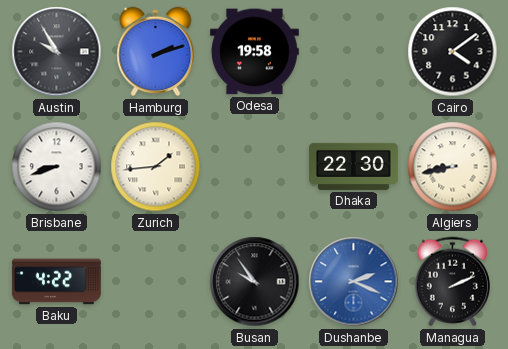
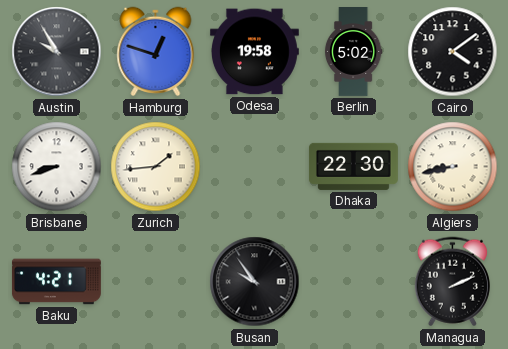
Hamburg: 2:12 -> 12:48 (156, 52)
Berlin: none -> 5:02 (353, 52)
Baku: 4:22 -> 4:21 (56, 282)
Dushanbe: 2:19 -> none (354, 282)
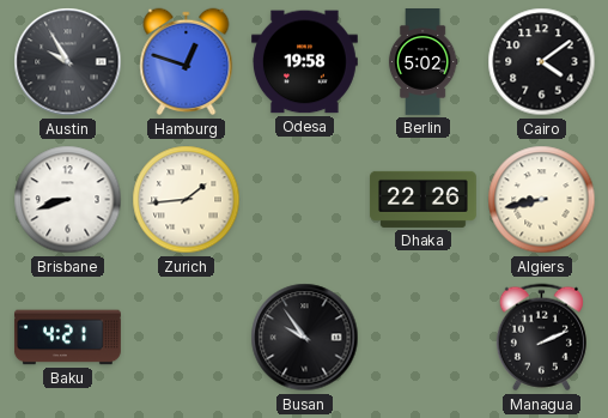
Dhaka: 22:30 -> 22:26 (422, 199)
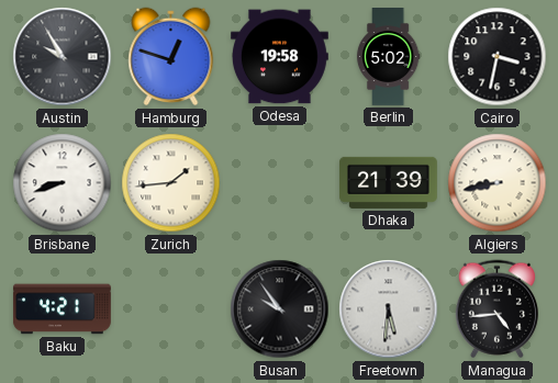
Cairo: 4:09 -> 3:32 (498, 57)
Dhaka: 22:26 -> 21:39 (388, 182)
Freetown: none -> 5:31 (389, 309)
Managua: 2:11 -> 4:44 (496, 309)
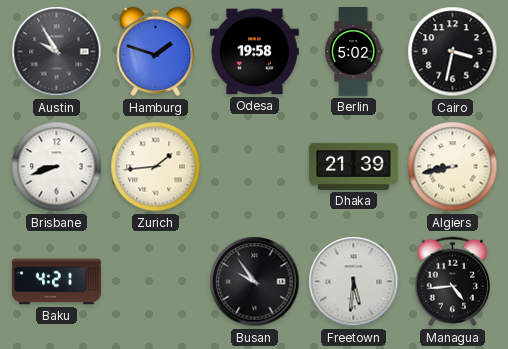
Hamburg: 12:48 -> 1:48 (156, 52)
